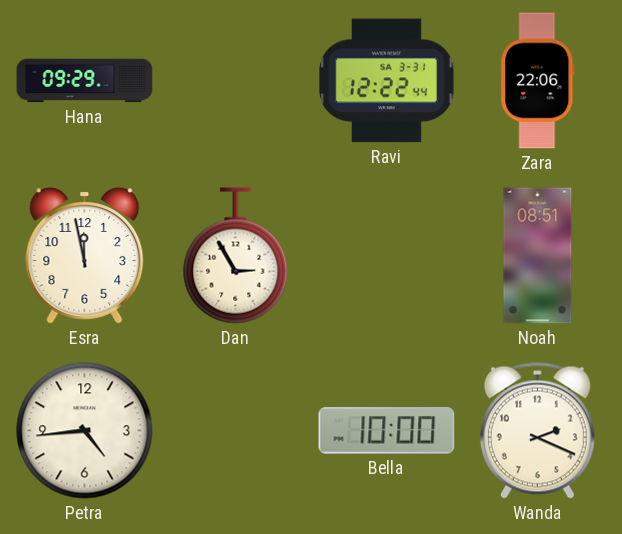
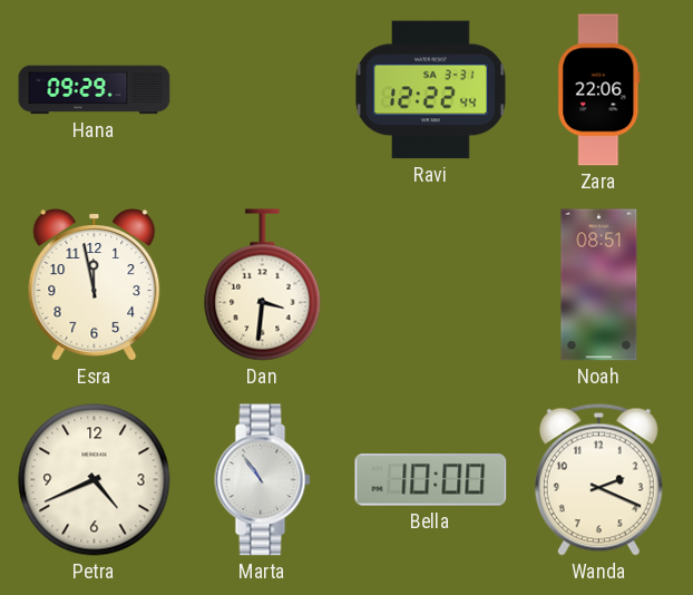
Dan: 2:55 -> 3:31 (263, 285)
Petra: 4:44 -> 4:41 (95, 480)
Marta: none -> 10:54 (263, 480)
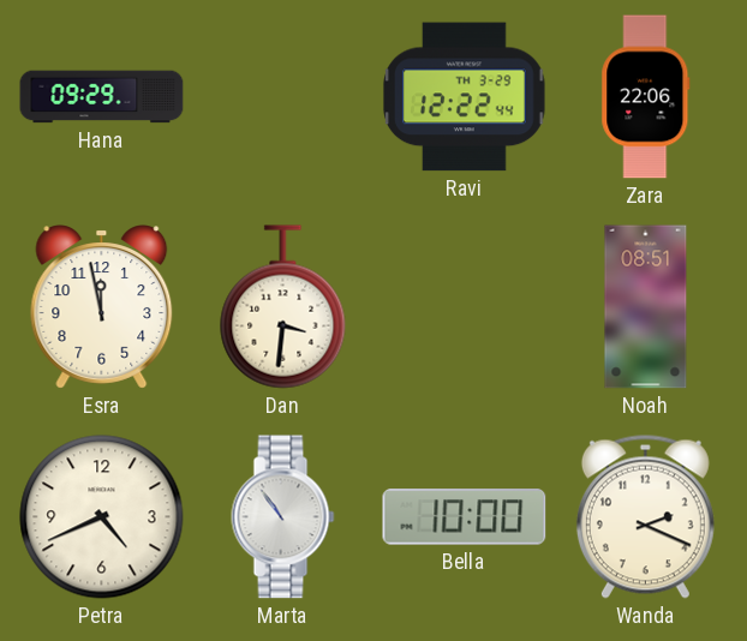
Ravi date: SA 3-31 -> TH 3-29 (465, 97)
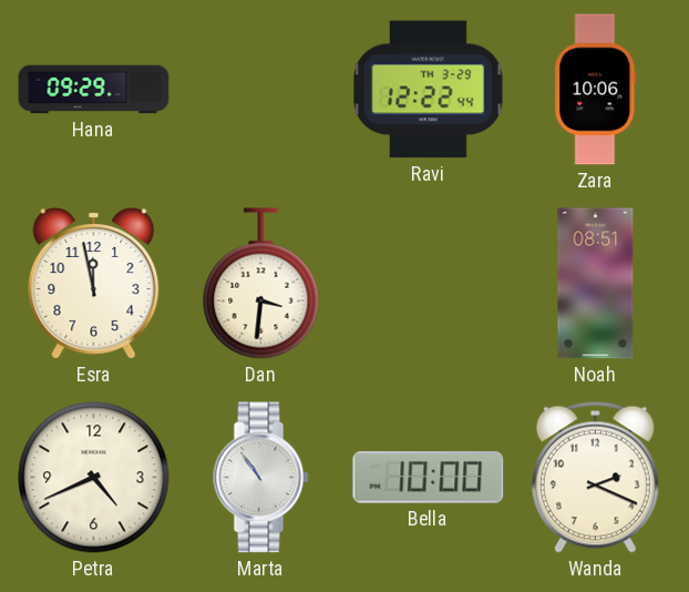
Zara: 22:06 -> 10:06 (596, 90)
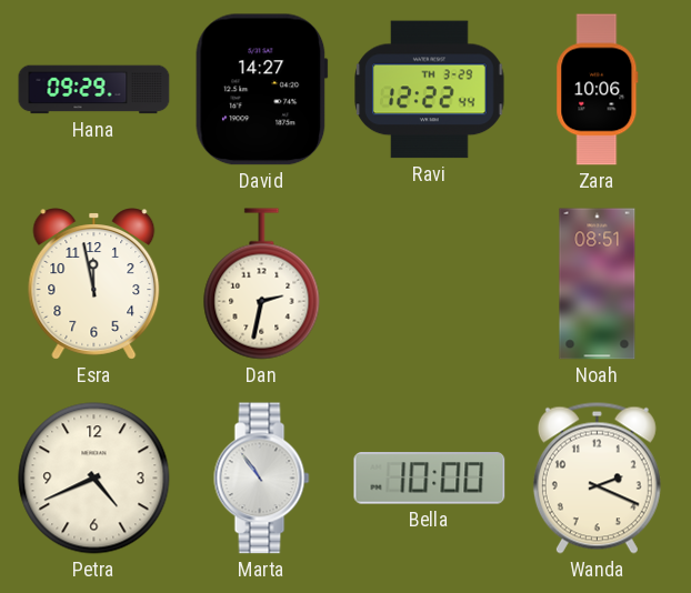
David: none -> 14:27 (262, 90)
Dan: 3:31 -> 2:32 (262, 284)
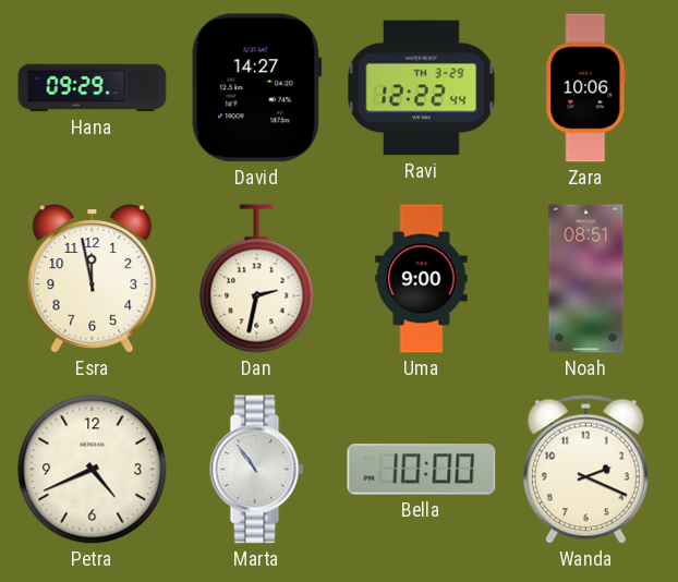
Uma: none -> 9:00 (422, 279)
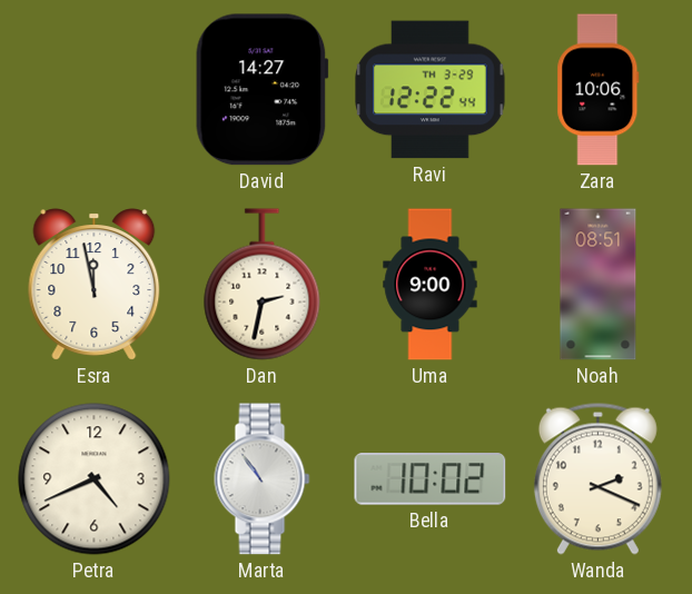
Hana: 09:29 -> none (93, 88)
Bella: 10:00 -> 10:02 (431, 479)
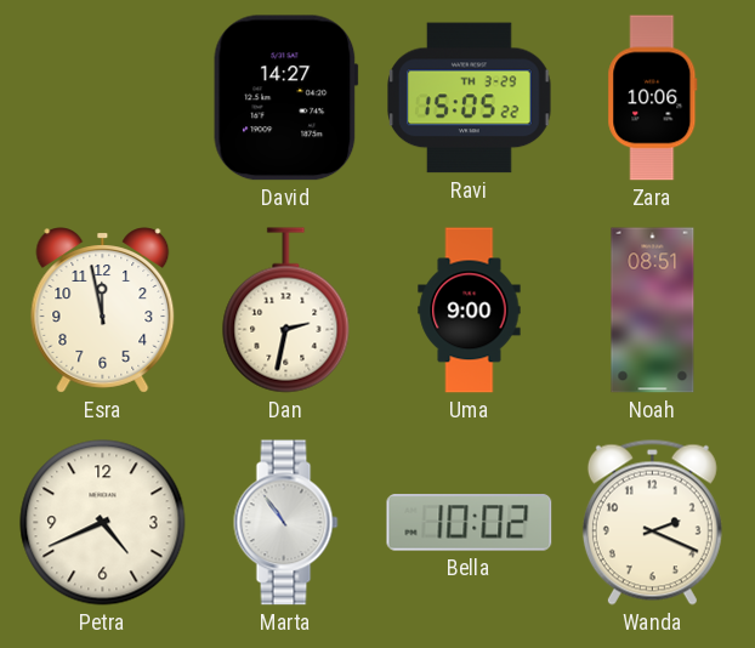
Ravi: 12:22 -> 15:05 (470, 98)
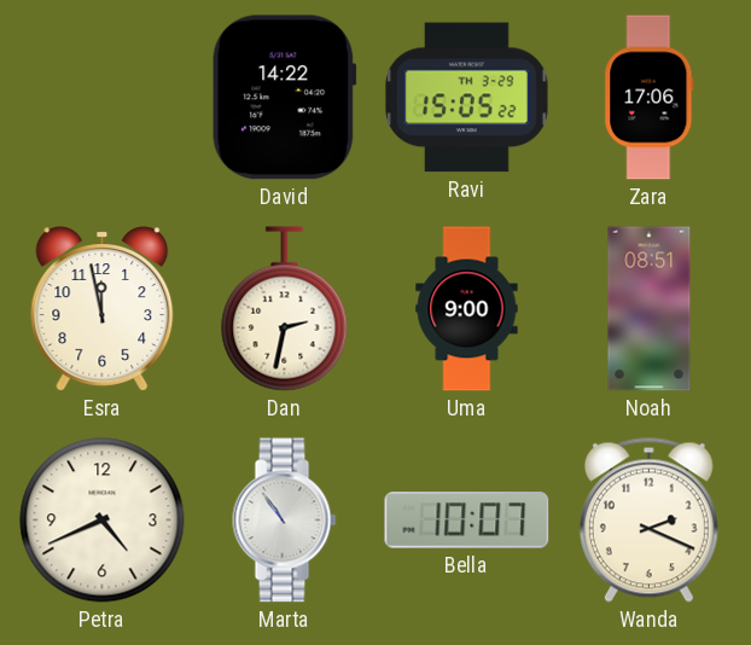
David: 14:27 -> 14:22 (285, 98)
Zara: 10:06 -> 17:06 (650, 98)
Bella: 10:02 -> 10:07 (467, 521)
